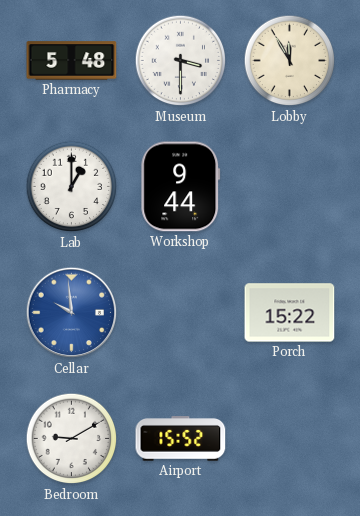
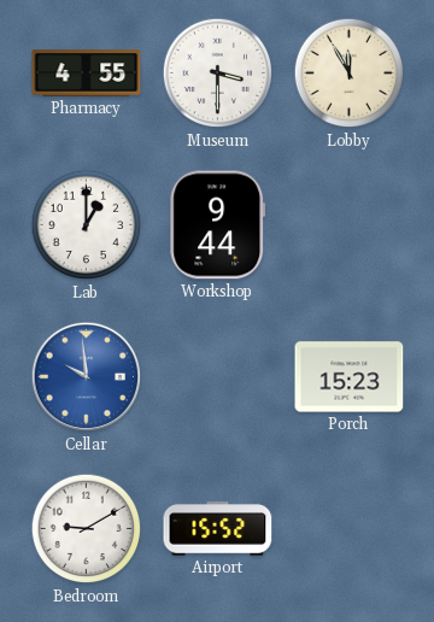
Pharmacy: 5:48 -> 4:55 (87, 74)
Porch: 15:22 -> 15:23 (350, 377)
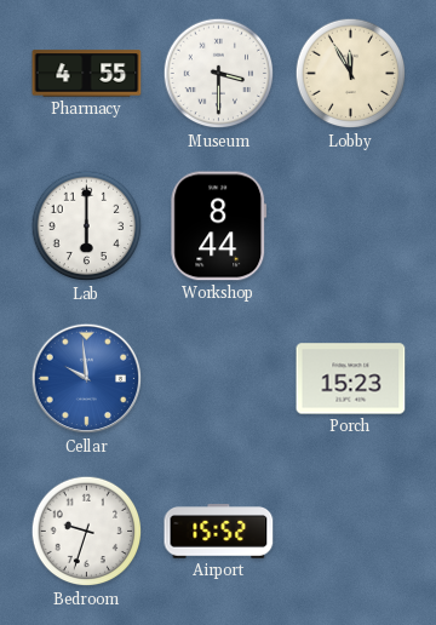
Lab: 1:00 -> 6:00 (87, 227)
Workshop: 9:44 -> 8:44 (219, 227)
Bedroom: 9:10 -> 9:33 (87, 532)
